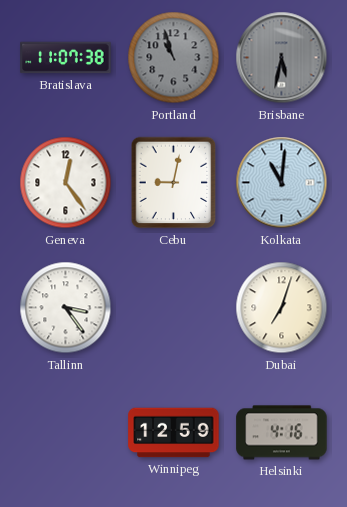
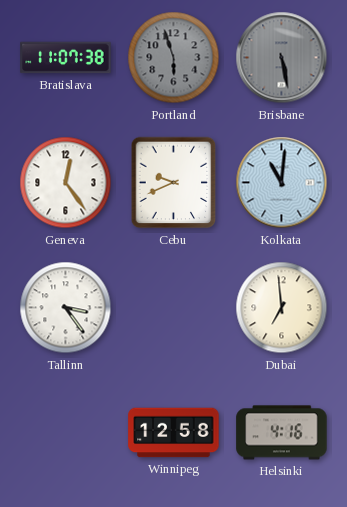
Portland: 10:57 -> 5:57 (174, 58)
Brisbane: 5:32 -> 5:28 (282, 58)
Cebu: 9:02 -> 9:41 (174, 183)
Dubai: 7:03 -> 6:59 (282, 308)
Winnipeg: 12:59 -> 12:58 (174, 433)
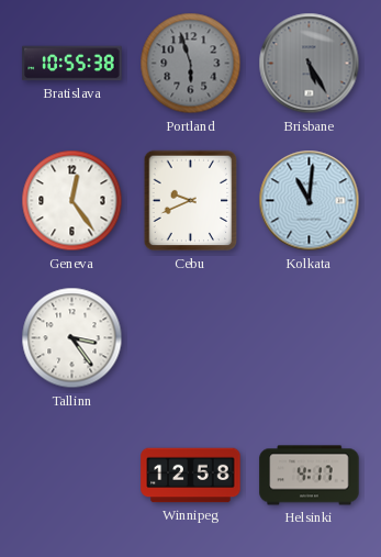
Bratislava: 11:07 -> 10:55 (72, 64)
Brisbane: 5:28 -> 5:25 (310, 64)
Dubai: 6:59 -> none (282, 308)
Helsinki: 4:16 -> 4:17 (310, 476)
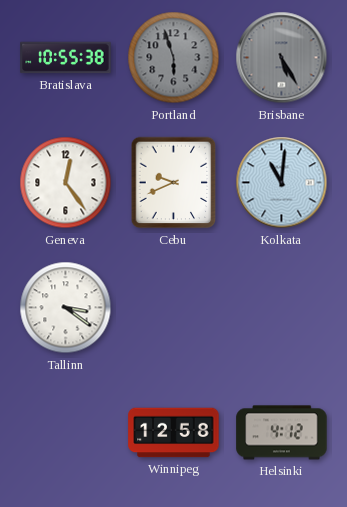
Tallinn: 3:24 -> 3:21 (66, 308)
Helsinki: 4:17 -> 4:12 (282, 433)
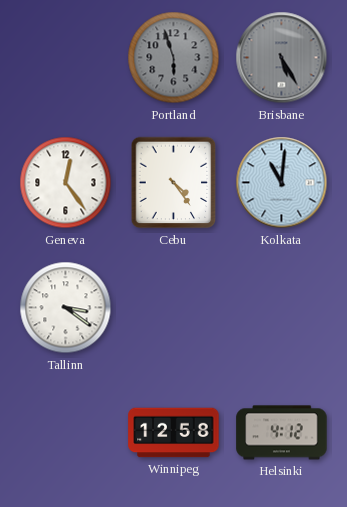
Bratislava: 10:55 -> none (66, 58)
Cebu: 9:41 -> 4:24 (174, 183)
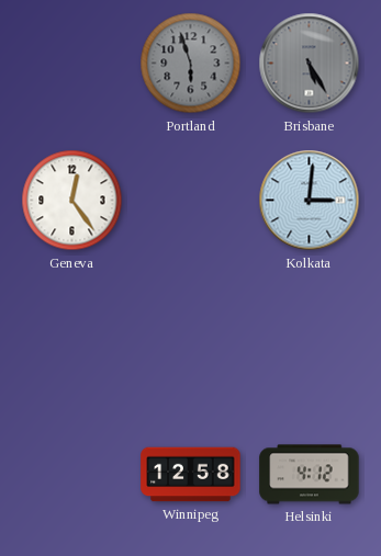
Cebu: 4:24 -> none (174, 183)
Kolkata: 11:01 -> 3:01 (310, 201)
Tallinn: 3:21 -> none (66, 308)
